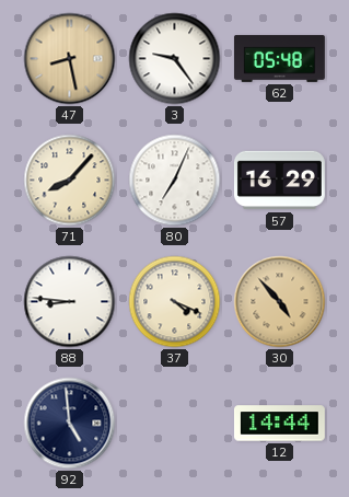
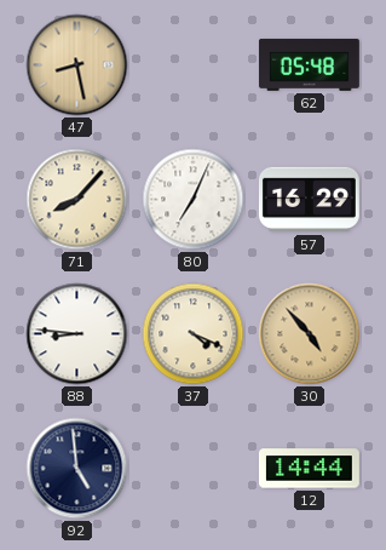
3: 9:24 -> none (175, 59)
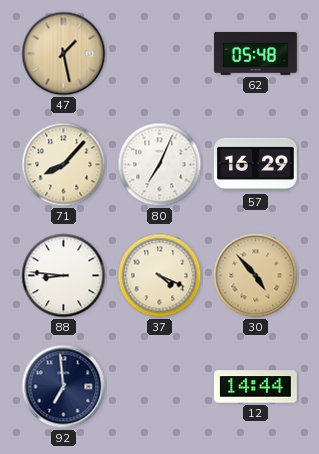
47: 8:28 -> 1:28 (64, 54)
92: 4:59 -> 6:59 (64, 387)
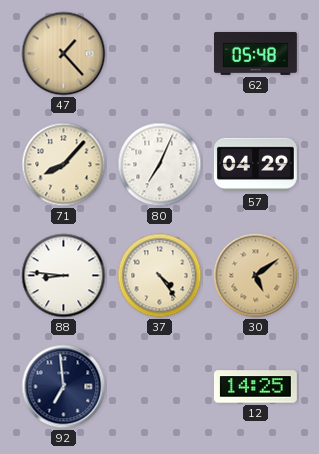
47: 1:28 -> 1:23 (64, 54)
57: 16:29 -> 04:29 (255, 165)
37: 4:19 -> 4:24 (160, 276)
30: 4:53 -> 5:09 (256, 276)
12: 14:44 -> 14:25 (255, 387)
